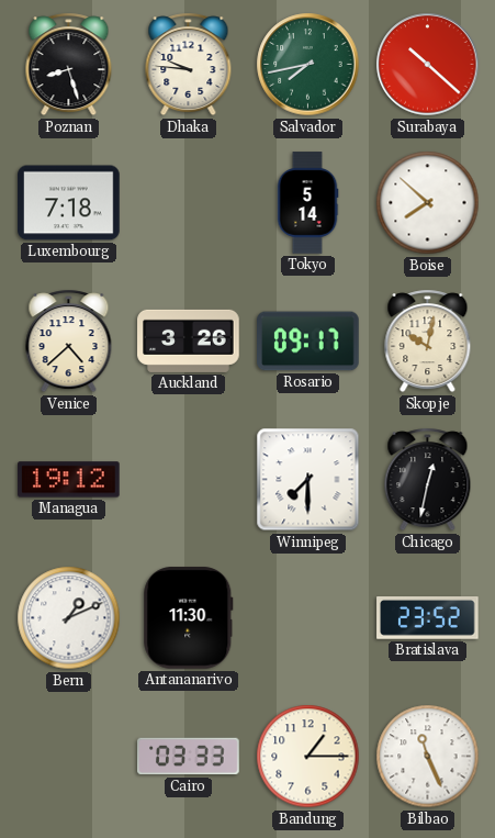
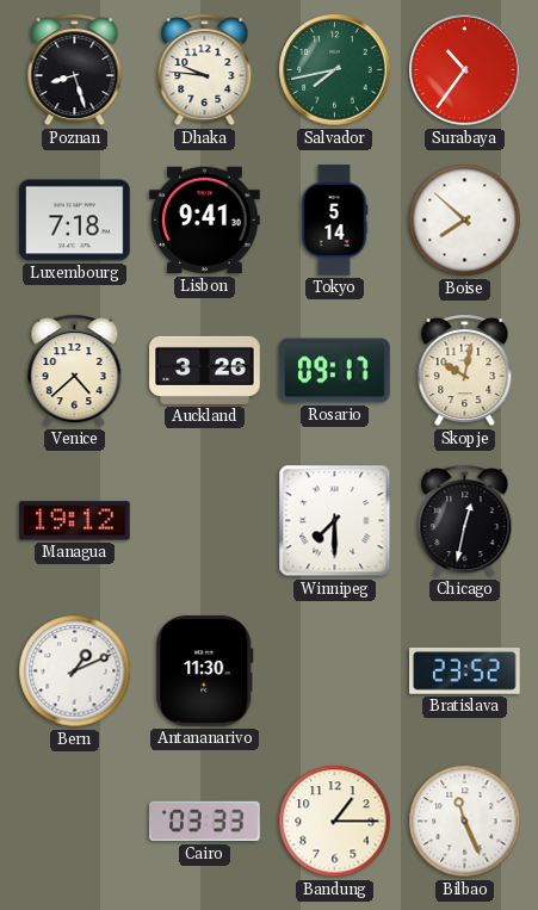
Surabaya: 10:22 -> 10:36 (465, 70)
Lisbon: none -> 9:41 (205, 221)
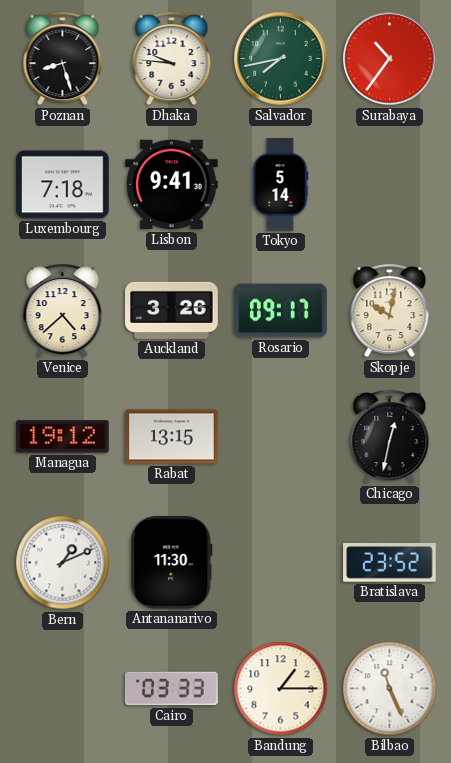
Boise: 7:52 -> none (465, 221)
Rabat: none -> 13:15 (172, 437)
Winnipeg: 7:30 -> none (335, 521)
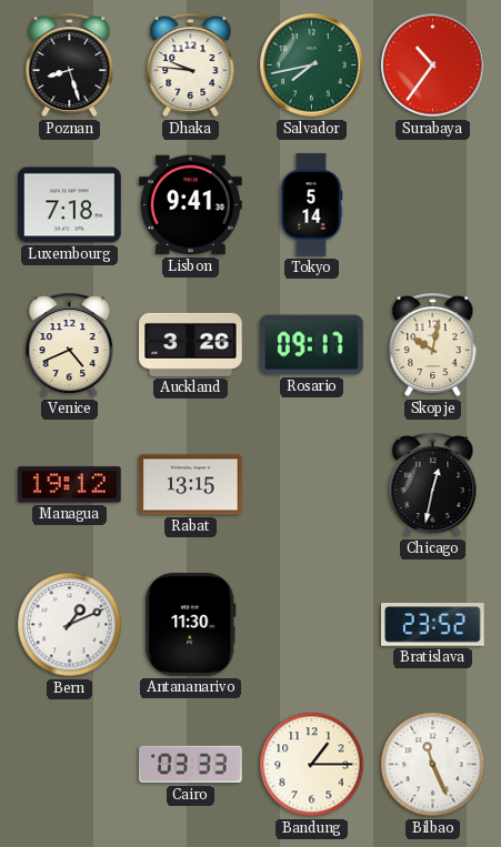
Venice: 4:38 -> 4:41 (70, 345)
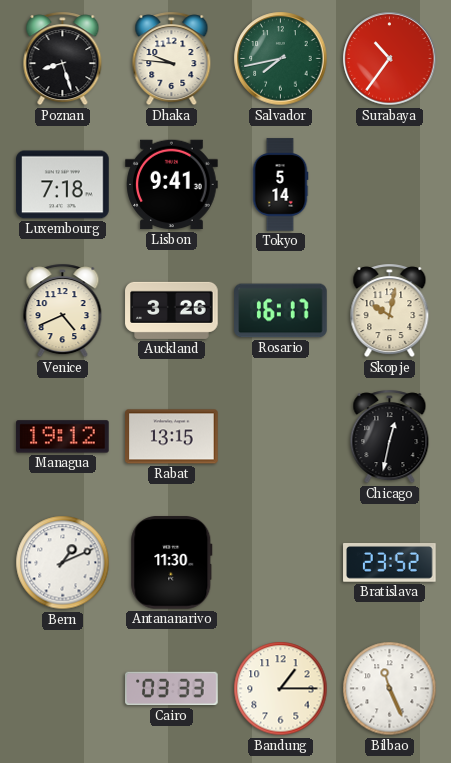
Rosario: 09:17 -> 16:17 (281, 311)
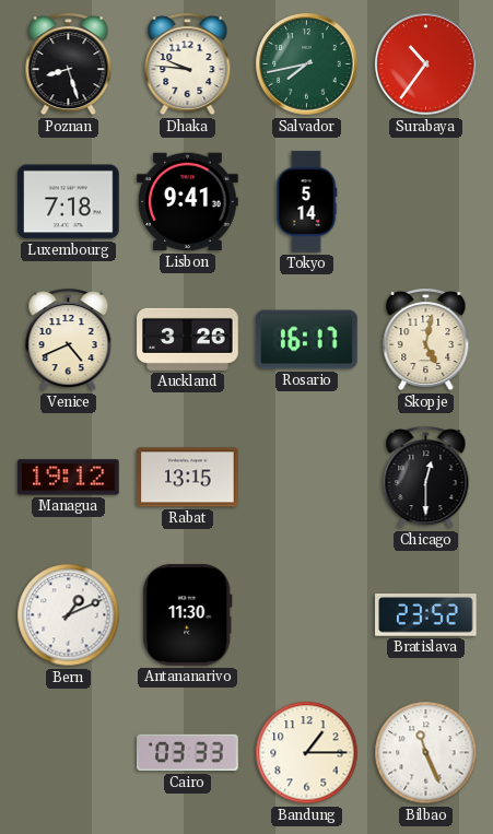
Skopje: 10:02 -> 5:02 (426, 340)
Chicago: 12:32 -> 12:30 (426, 478)
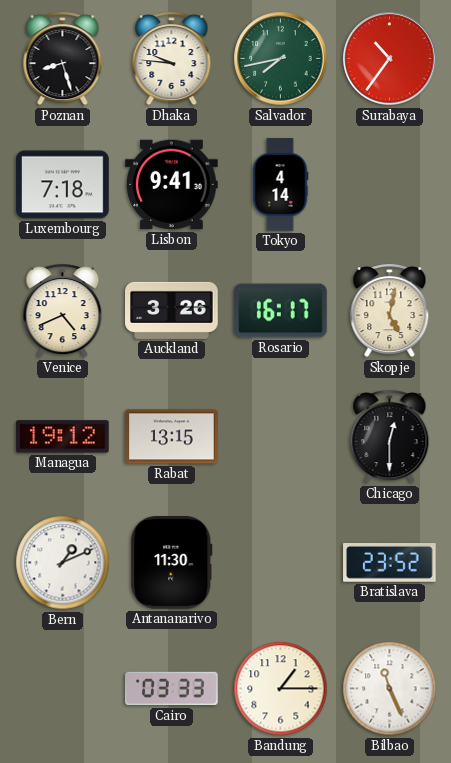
Tokyo: 5:14 -> 4:14 (280, 185)
